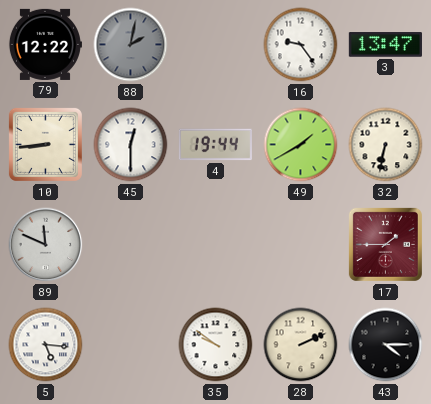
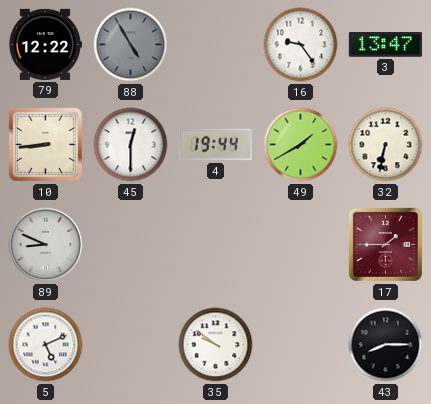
88: 2:02 -> 4:55 (131, 45)
89: 11:49 -> 8:49 (46, 245)
5: 5:16 -> 5:11 (46, 345)
28: 2:11 -> none (301, 345)
43: 4:15 -> 8:15 (386, 345)
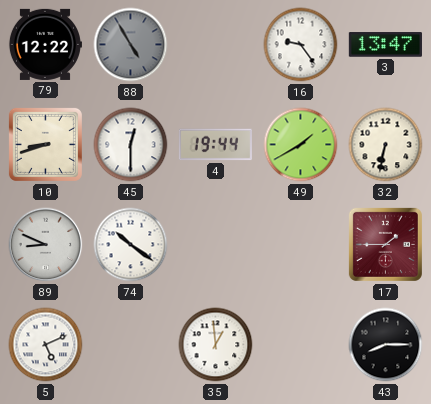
10: 8:44 -> 8:42 (45, 144)
74: none -> 10:21 (131, 245)
35: 9:51 -> 12:59 (216, 345)
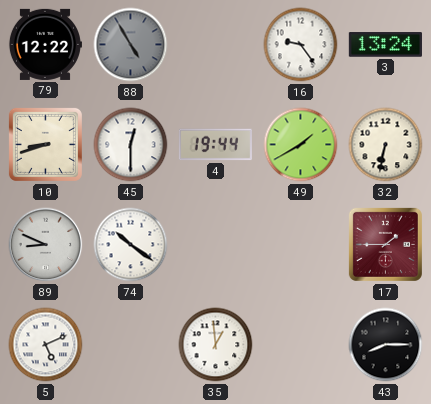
3: 13:47 -> 13:24 (385, 45)
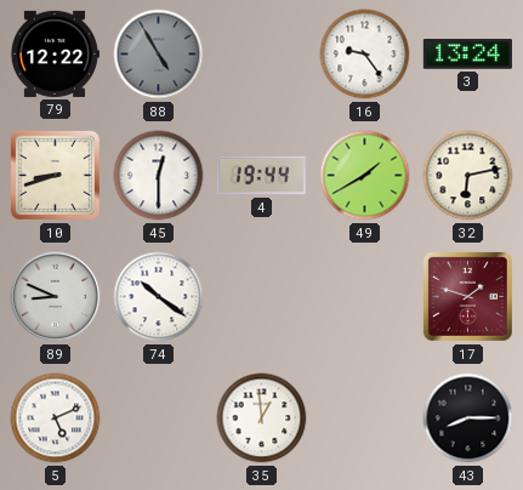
32: 6:32 -> 6:13 (468, 176)
17: 1:45 -> 1:48 (467, 296)
